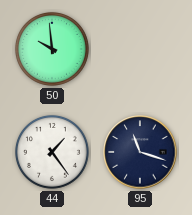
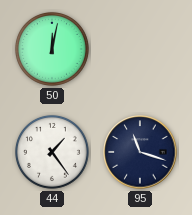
50: 9:59 -> 12:02 (52, 49)
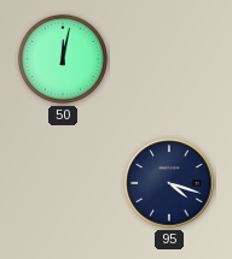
44: 1:24 -> none (52, 152)
95: 11:18 -> 4:18 (169, 183)
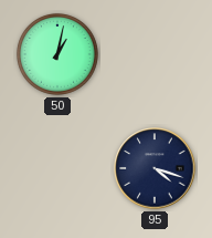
50: 12:02 -> 1:02 (57, 54)
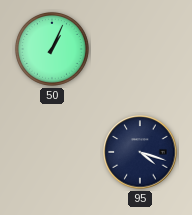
50: 1:02 -> 1:04 (52, 49)
